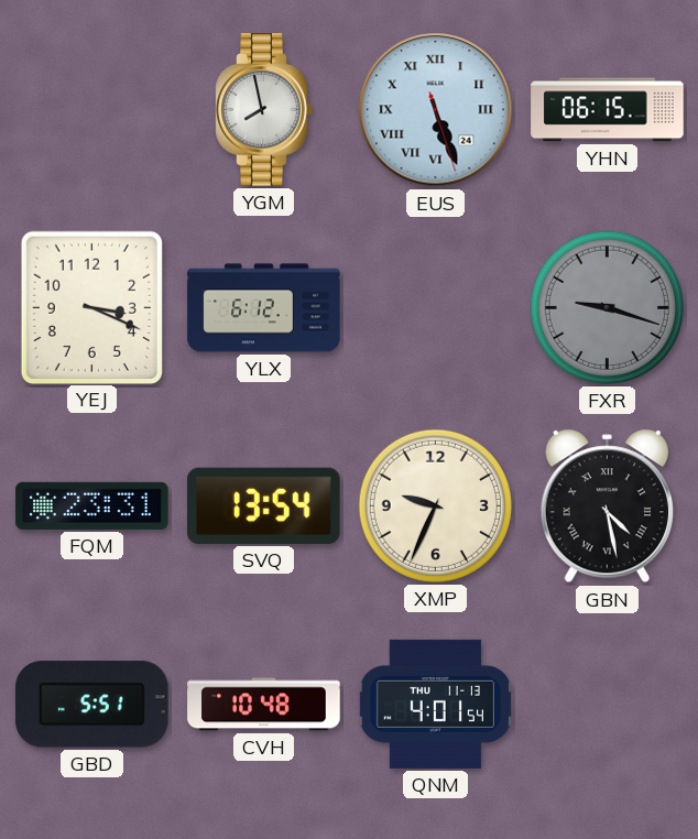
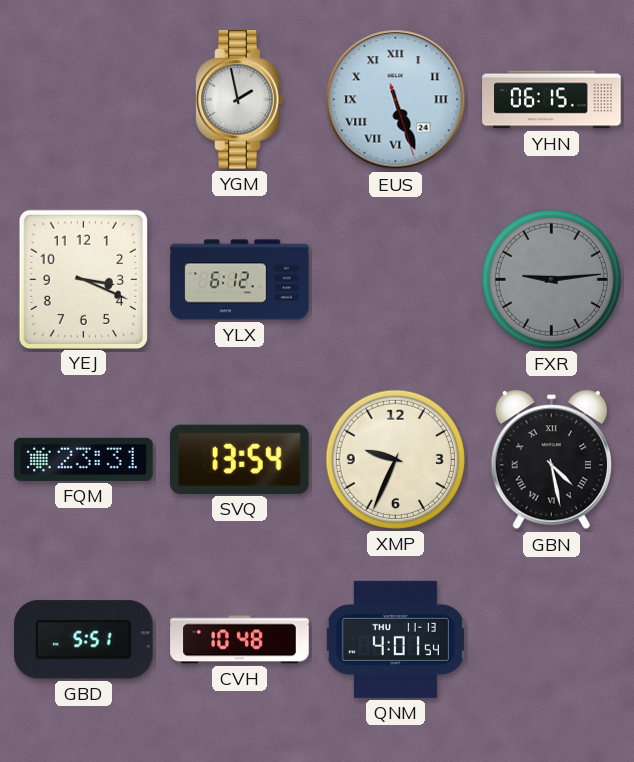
YGM: 7:58 -> 1:58 (240, 100)
FXR: 9:18 -> 9:14 (551, 279)
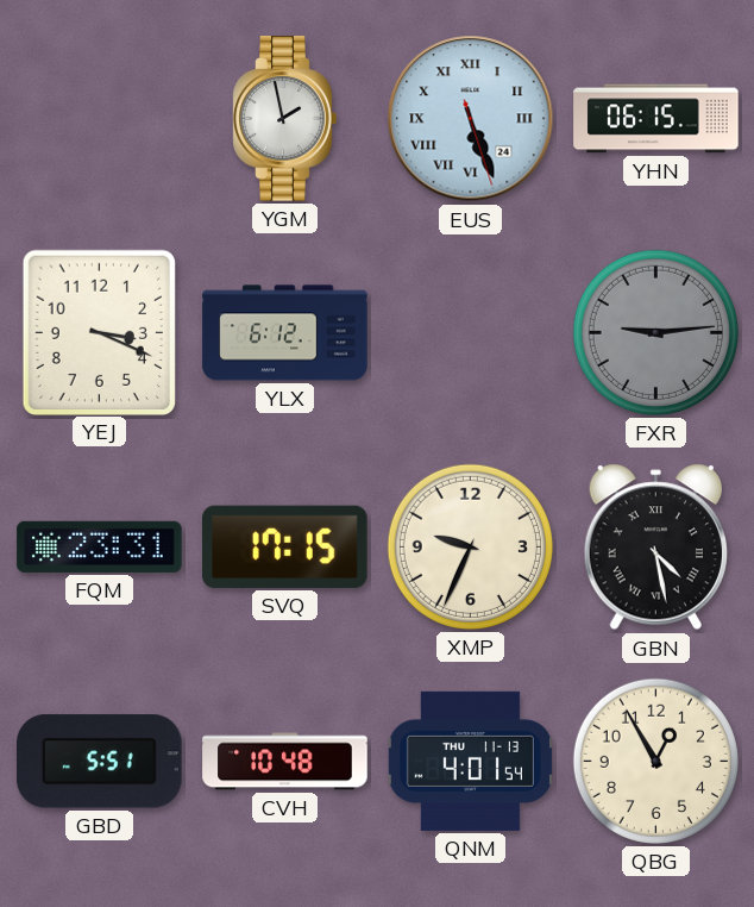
SVQ: 13:54 -> 17:15 (285, 546)
QBG: none -> 12:55 (655, 761)
